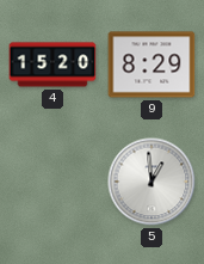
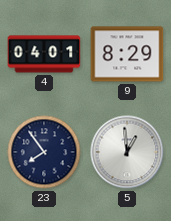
4: 15:20 -> 04:01 (44, 54)
23: none -> 7:54 (44, 152)
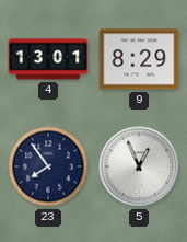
4: 04:01 -> 13:01 (48, 59)
5: 12:59 -> 12:56 (139, 166)
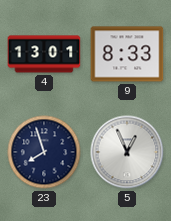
9: 8:29 -> 8:33 (127, 54)
23: 7:54 -> 7:57 (44, 152)
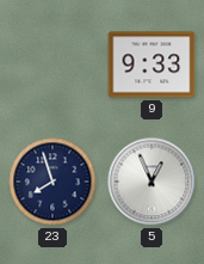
4: 13:01 -> none (44, 54)
9: 8:33 -> 9:33 (152, 65)
